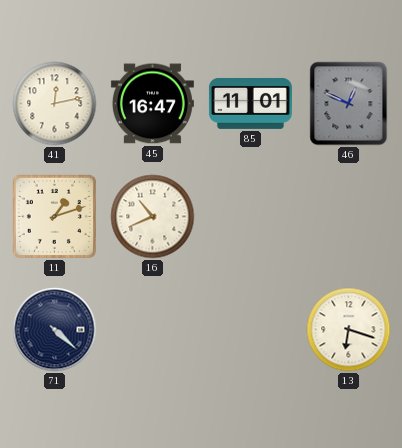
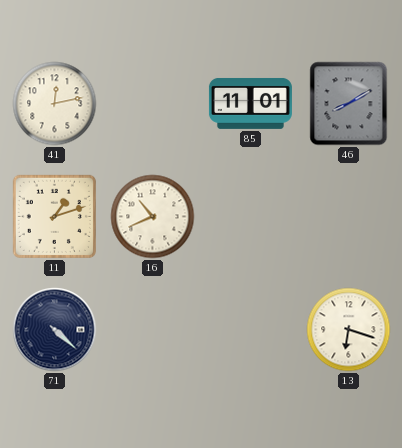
45: 16:47 -> none (152, 104)
46: 12:49 -> 8:10 (349, 104)
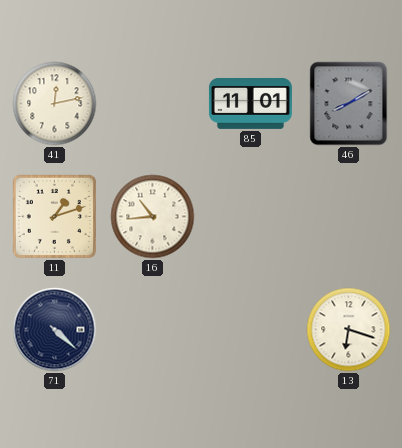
16: 10:41 -> 10:44 (153, 217)
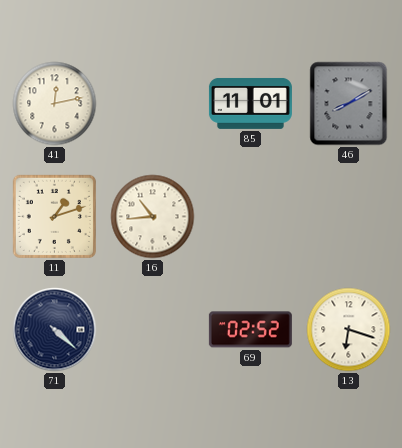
69: none -> 02:52 (250, 330)
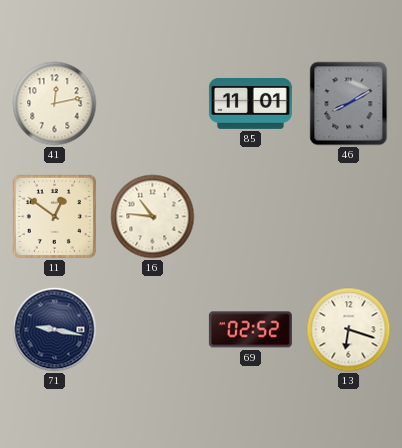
11: 1:12 -> 12:51 (54, 216)
16: 10:44 -> 10:46 (153, 217)
71: 4:22 -> 9:17 (55, 330)
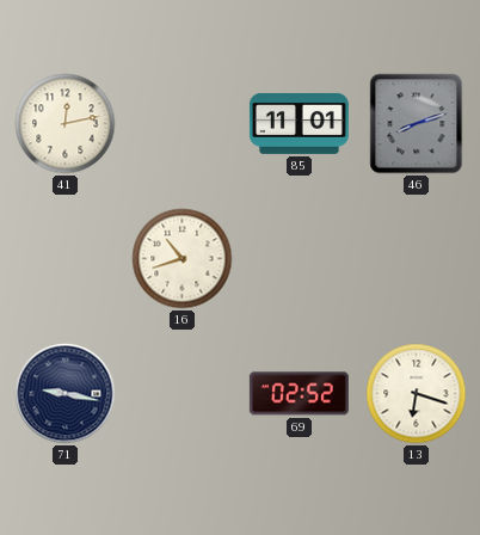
46: 8:10 -> 8:12 (417, 124)
11: 12:51 -> none (54, 216)
16: 10:46 -> 10:42 (183, 259)
